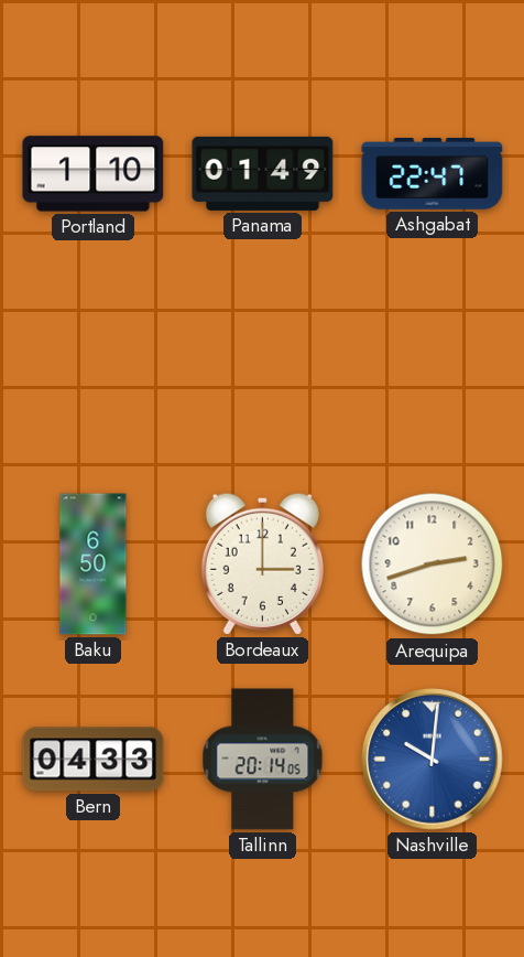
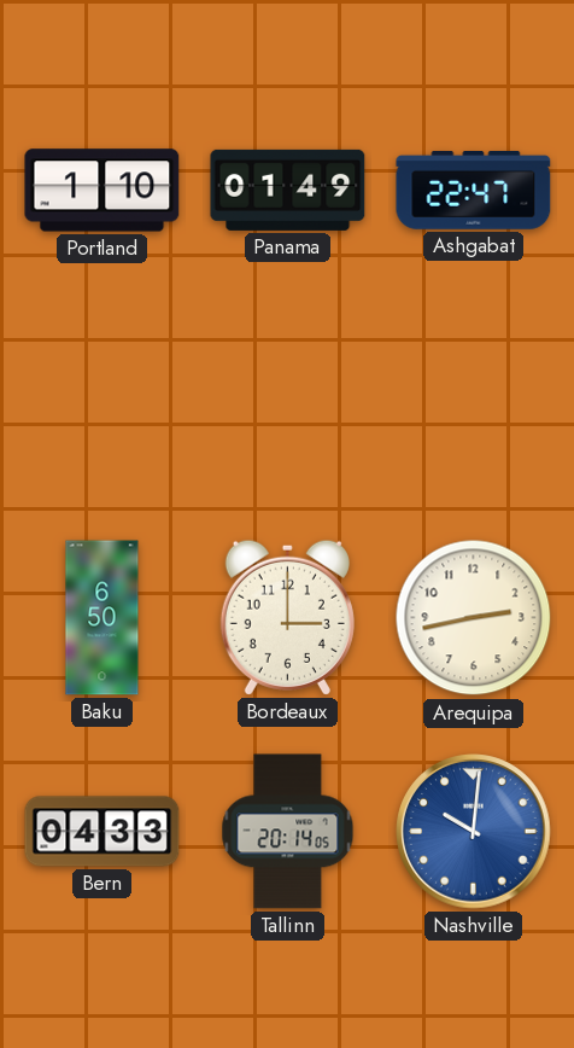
Arequipa: 2:42 -> 2:43 (474, 618)
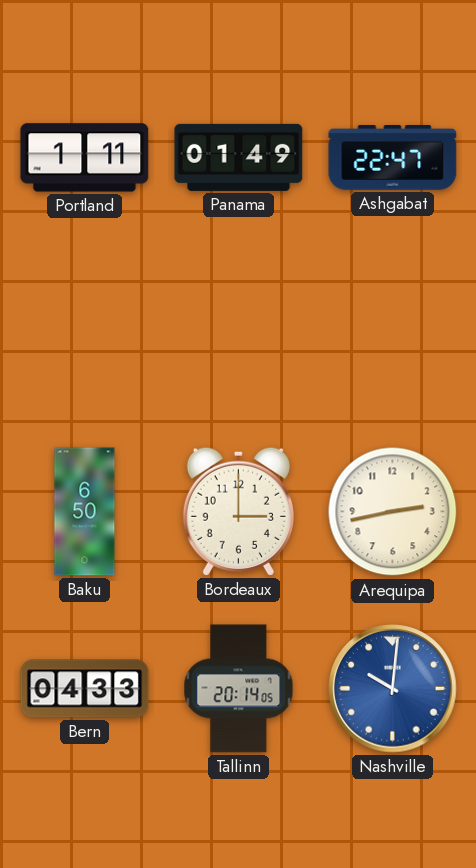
Portland: 1:10 -> 1:11 (85, 158)
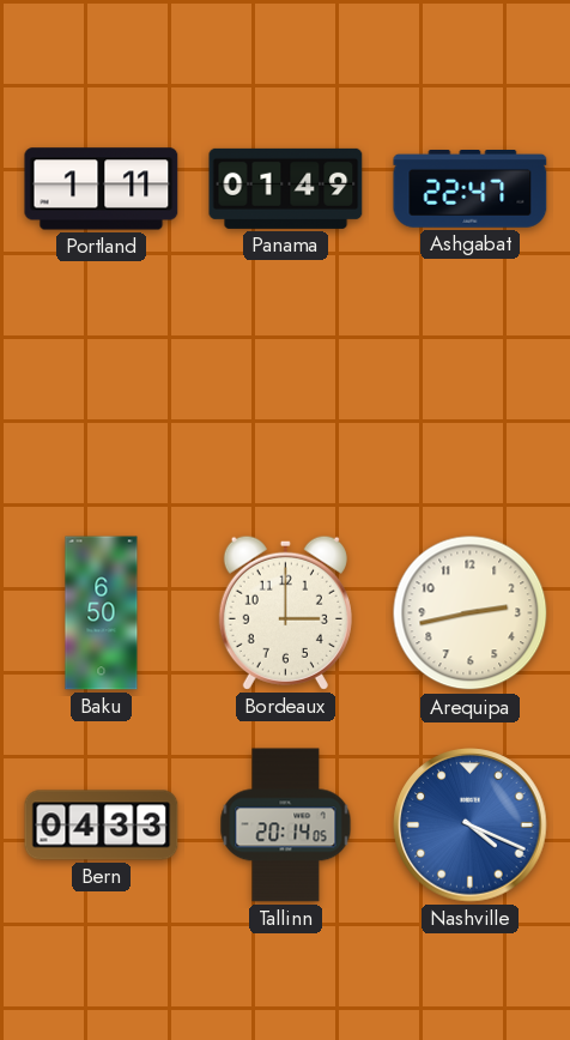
Nashville: 10:01 -> 4:19 (471, 826)
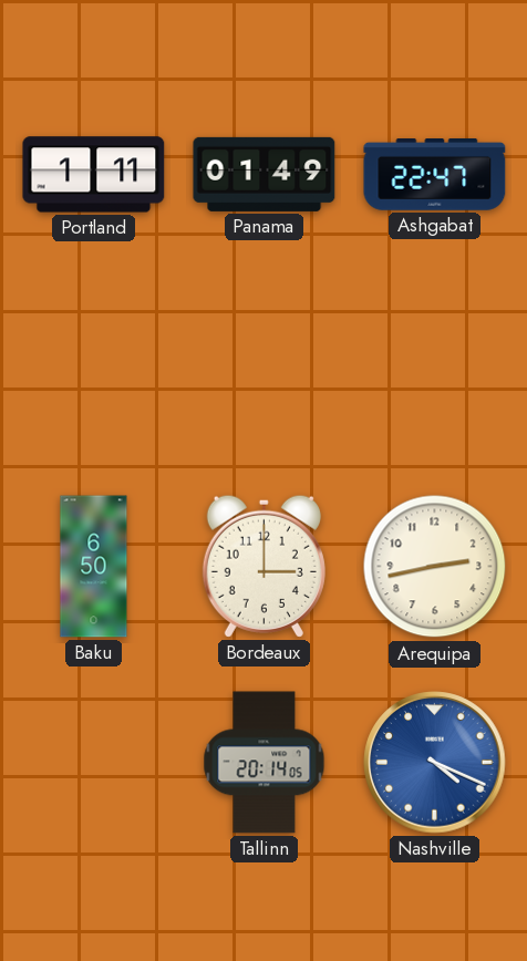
Bern: 04:33 -> none (102, 826)
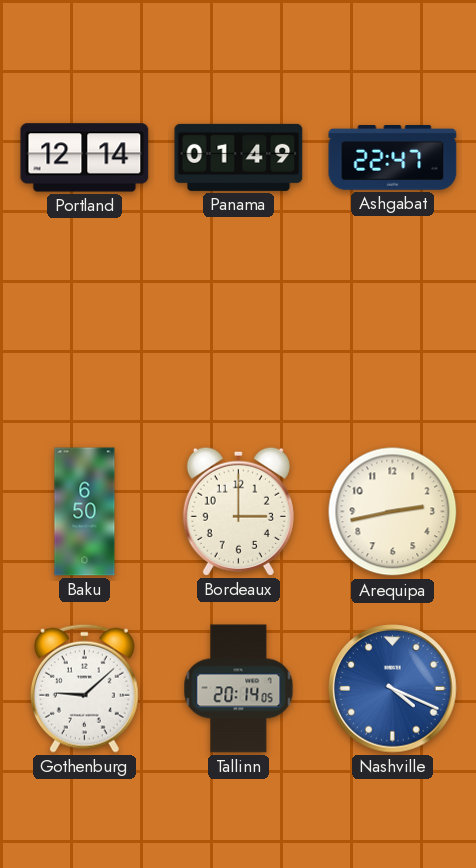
Portland: 1:11 -> 12:14 (85, 158)
Gothenburg: none -> 9:08 (84, 688)
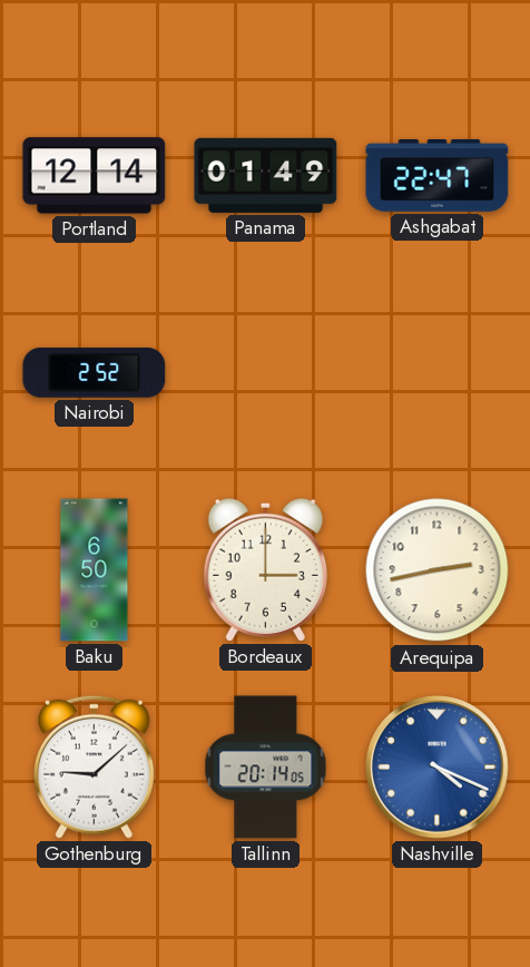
Nairobi: none -> 2:52 (95, 372)
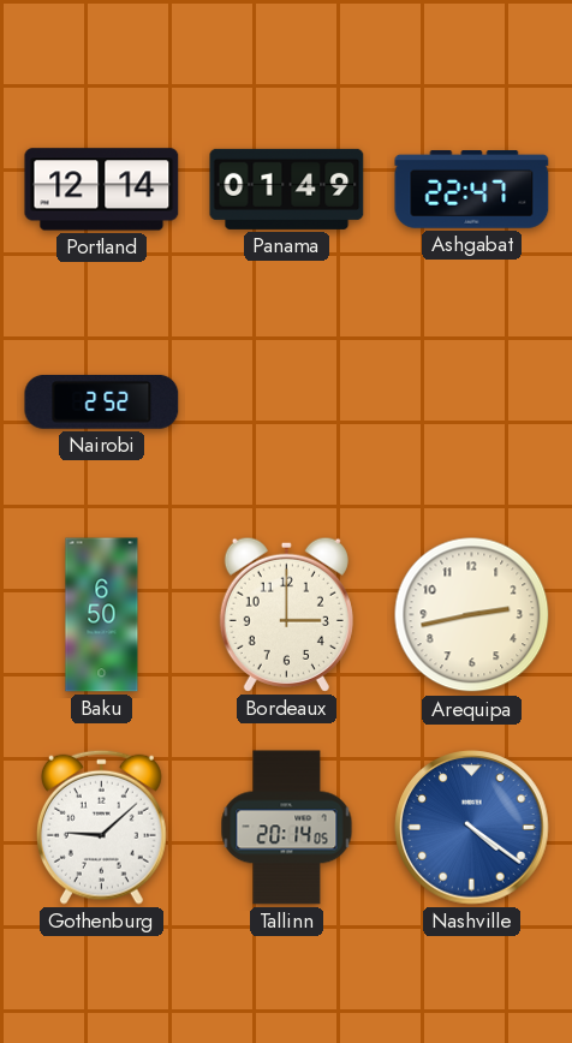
Nashville: 4:19 -> 4:21 (472, 828)
